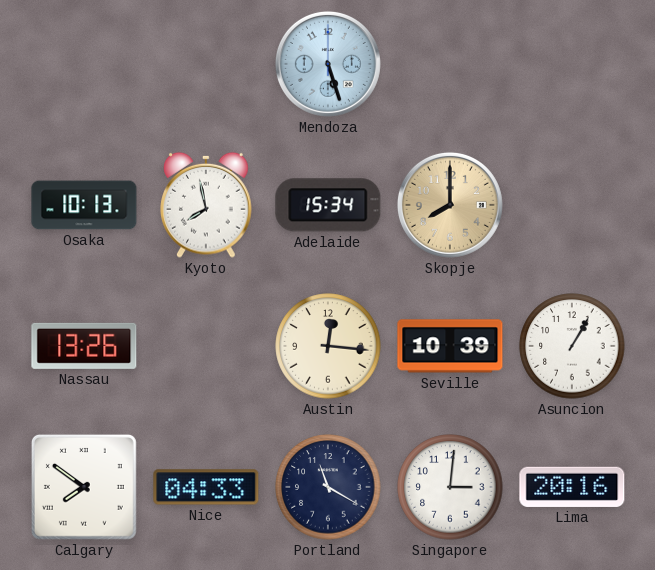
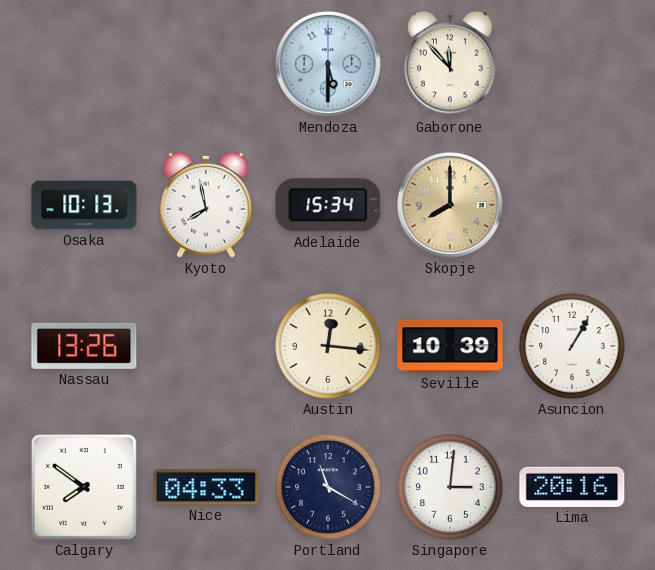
Mendoza: 5:27 -> 5:30 (328, 64)
Gaborone: none -> 11:53 (450, 64)
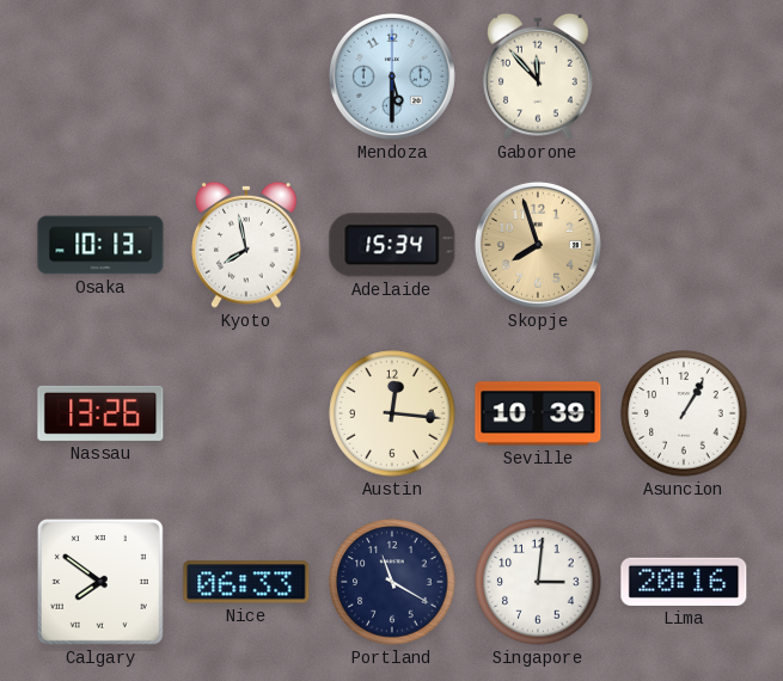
Skopje: 8:00 -> 7:57 (538, 245)
Nice: 04:33 -> 06:33 (246, 582)
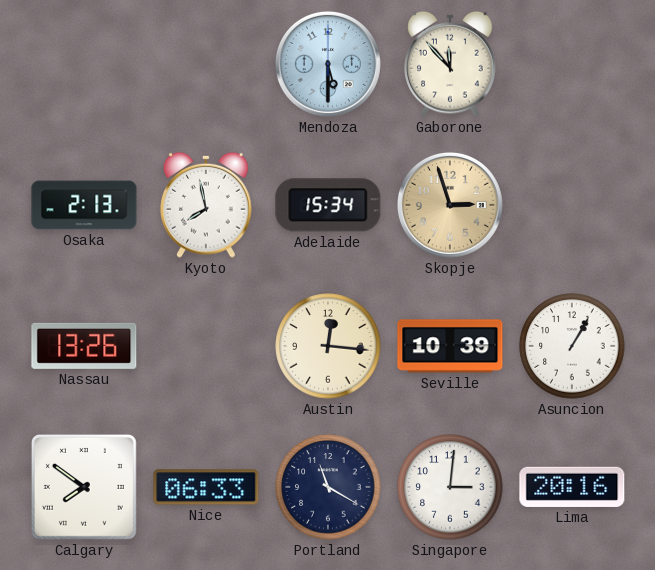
Osaka: 10:13 -> 2:13 (84, 205)
Skopje: 7:57 -> 2:57 (450, 205)
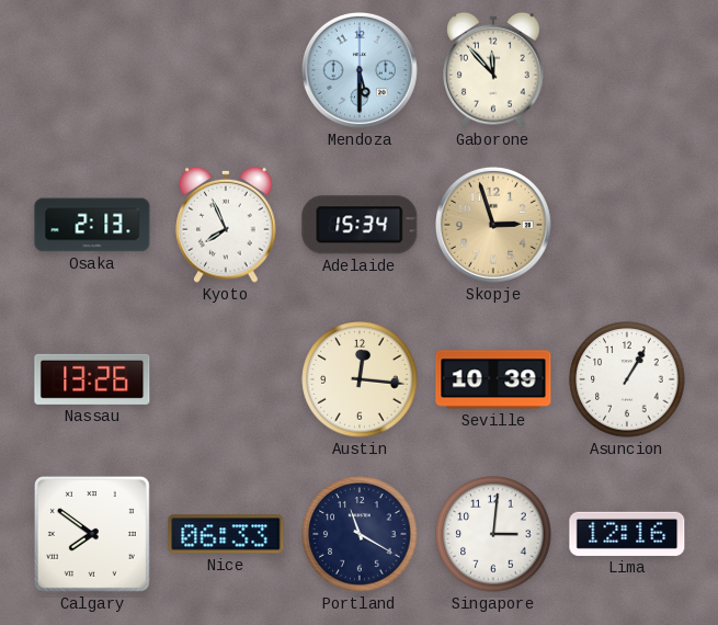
Kyoto: 7:58 -> 7:56 (226, 225)
Lima: 20:16 -> 12:16 (627, 534)
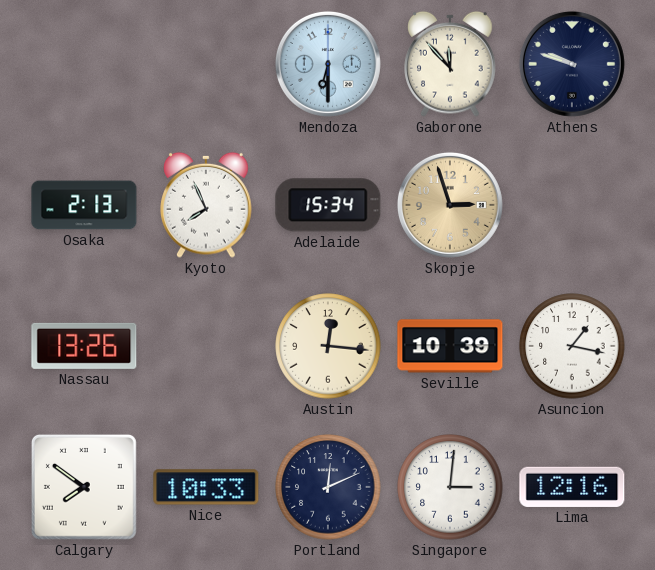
Mendoza: 5:30 -> 6:30 (328, 64)
Athens: none -> 9:48 (572, 64)
Asuncion: 1:05 -> 1:17 (572, 346)
Nice: 06:33 -> 10:33 (206, 487)
Portland: 11:20 -> 12:11 (328, 487)
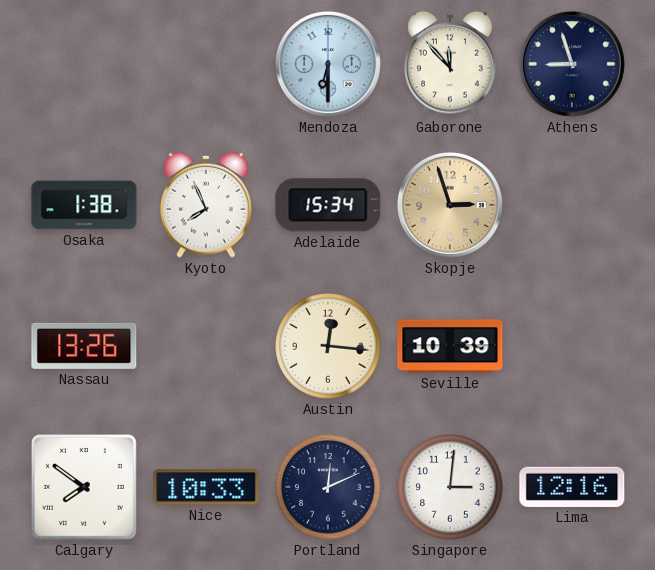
Athens: 9:48 -> 8:57 (572, 64)
Osaka: 2:13 -> 1:38 (84, 205)
Asuncion: 1:17 -> none (572, 346)
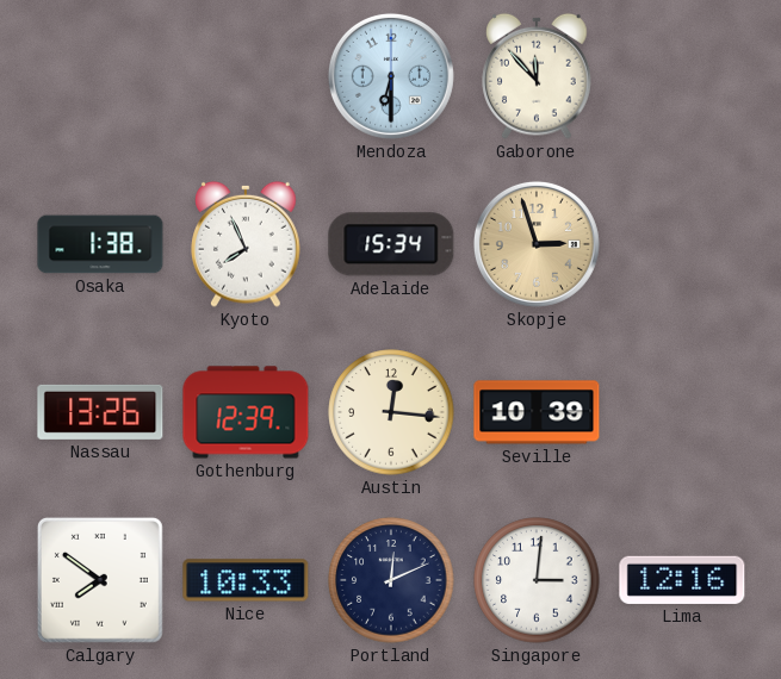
Athens: 8:57 -> none (572, 64)
Gothenburg: none -> 12:39 (246, 412)
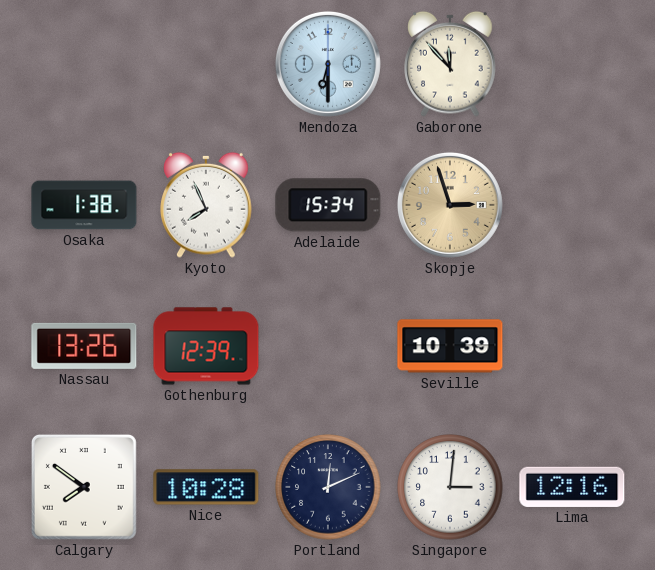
Austin: 12:16 -> none (391, 412)
Nice: 10:33 -> 10:28 (206, 487)
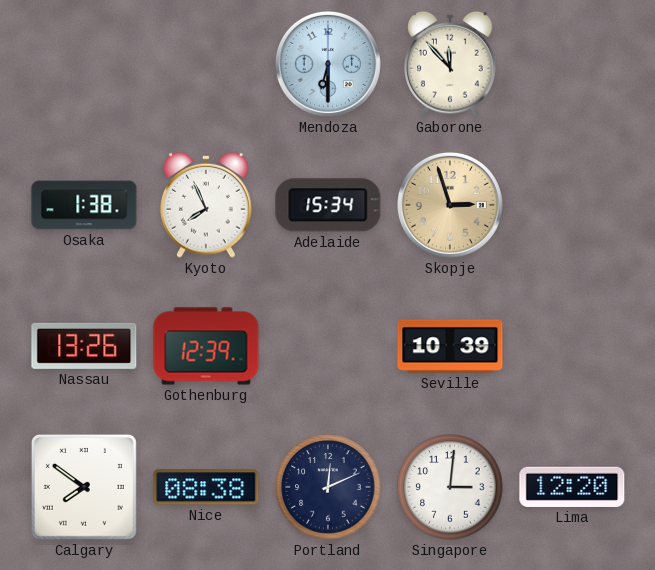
Nice: 10:28 -> 08:38 (206, 487)
Lima: 12:16 -> 12:20 (572, 487)
